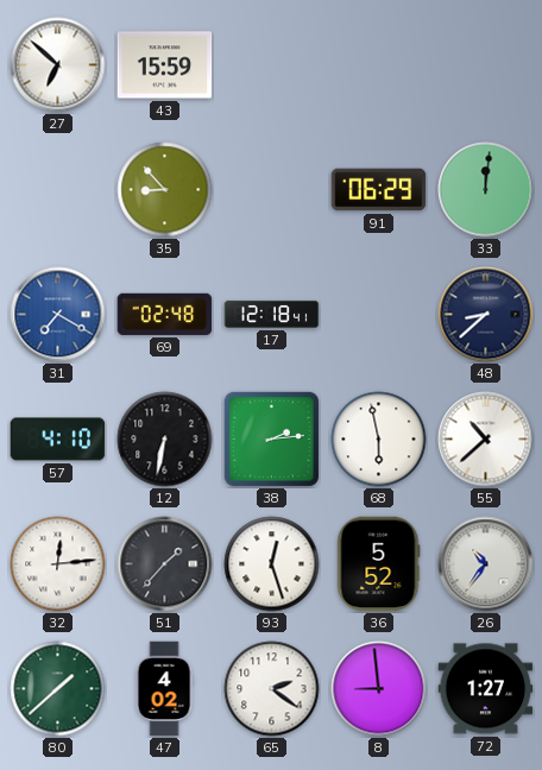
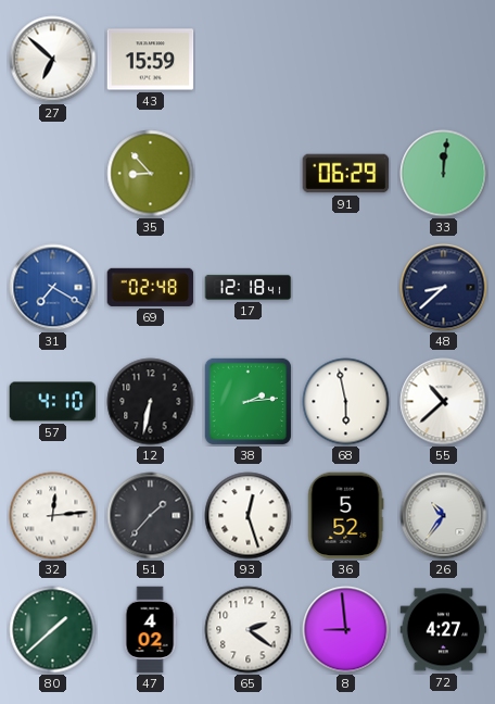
72: 1:27 -> 4:27 (444, 630)
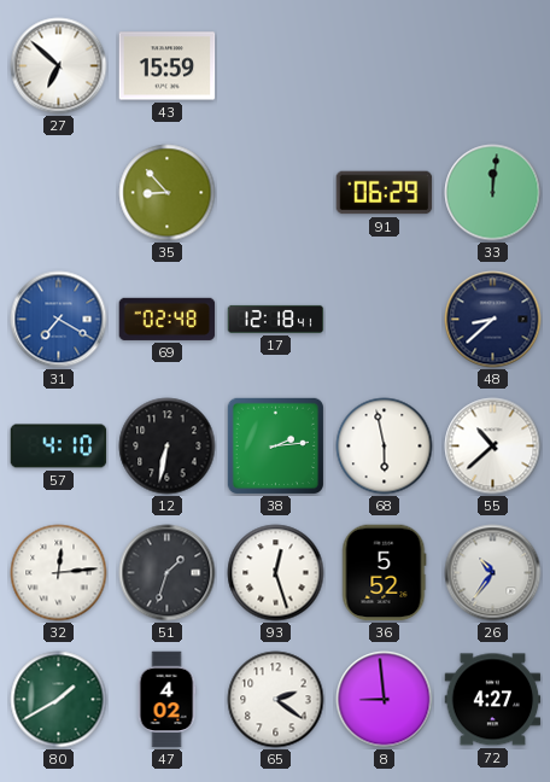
51: 1:37 -> 1:33 (168, 573)
80: 1:38 -> 1:40 (59, 700)
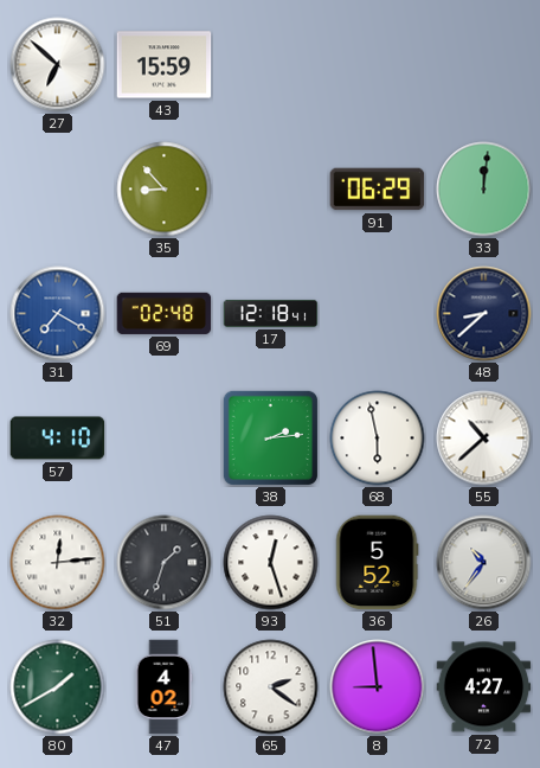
12: 6:32 -> none (168, 447)
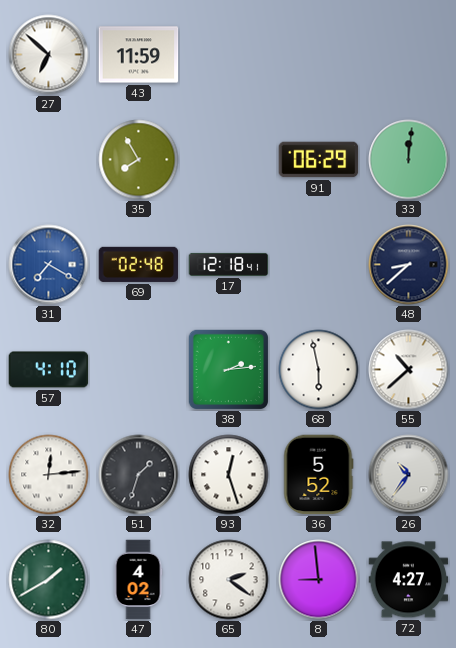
43: 15:59 -> 11:59 (139, 55)
35: 8:53 -> 7:55 (139, 160)
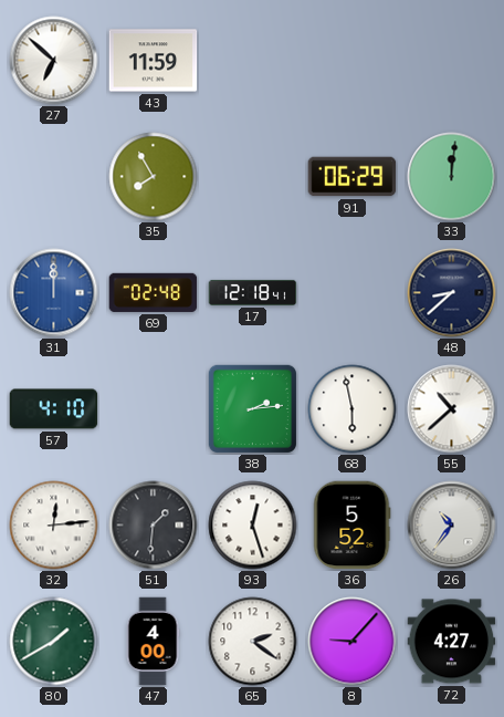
31: 7:20 -> 12:00 (54, 293)
51: 1:33 -> 1:31 (154, 526)
47: 4:02 -> 4:00 (153, 642)
8: 8:59 -> 9:07 (353, 642)
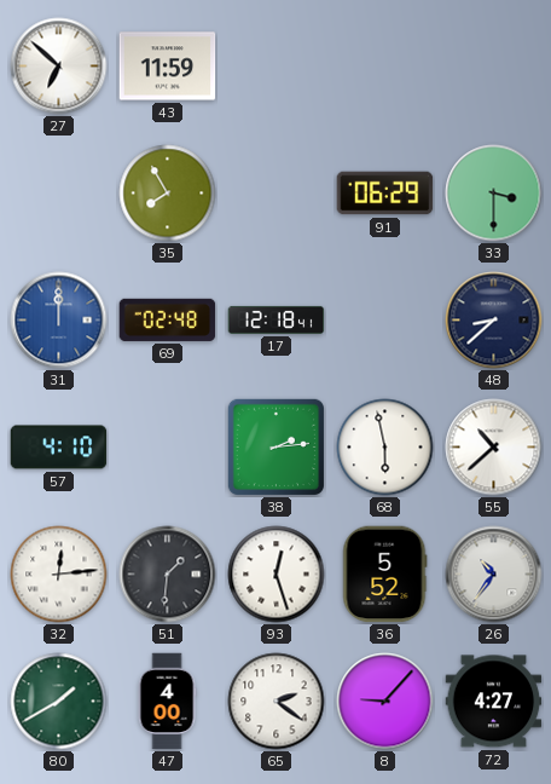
33: 12:01 -> 3:30 (494, 194)
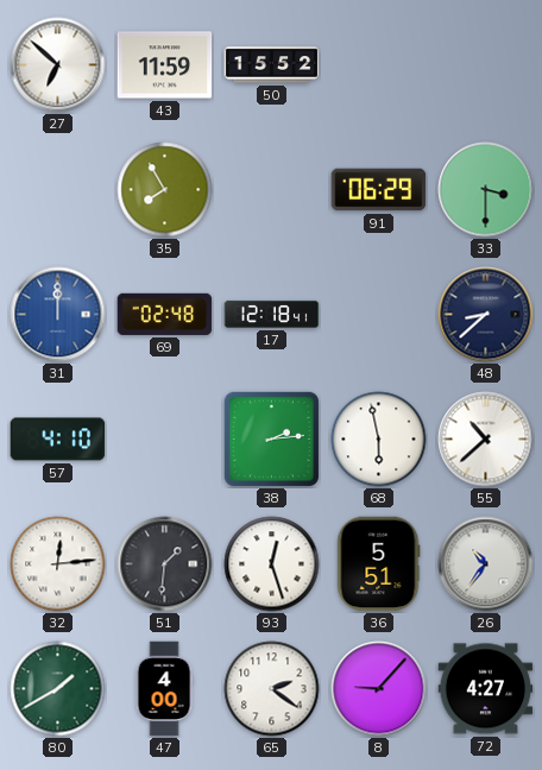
50: none -> 15:52 (272, 65)
36: 5:52 -> 5:51 (379, 564)
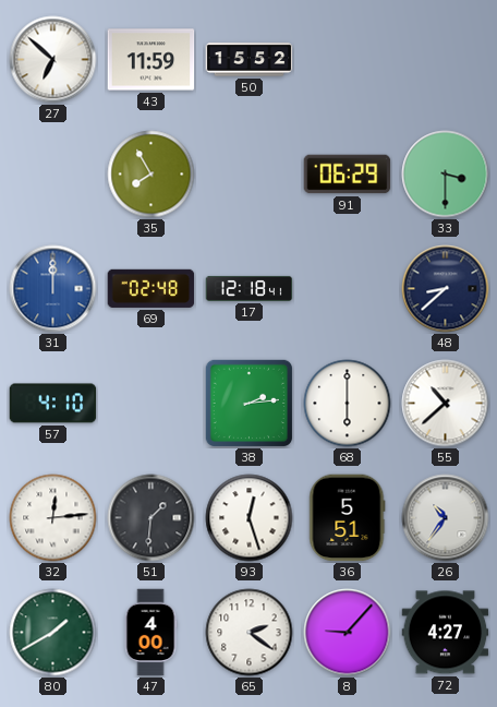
68: 5:58 -> 6:00 (348, 404)
